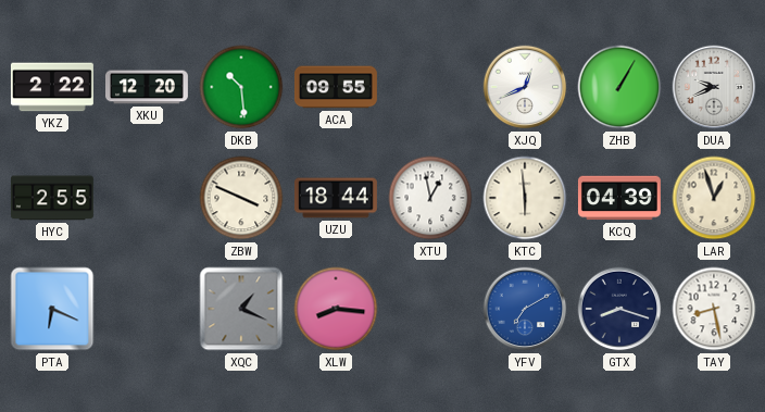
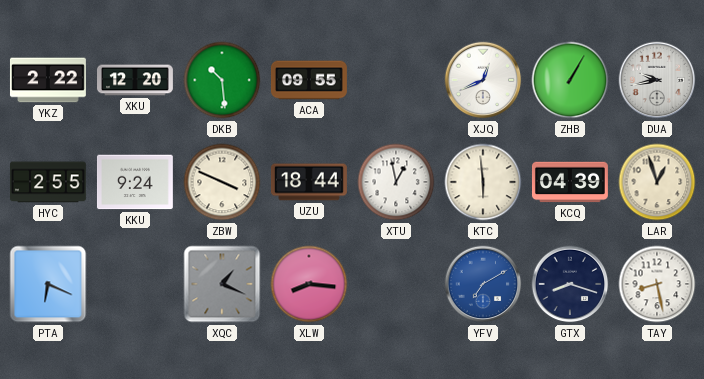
DUA: 9:41 -> 9:43 (657, 80)
KKU: none -> 9:24 (135, 182)
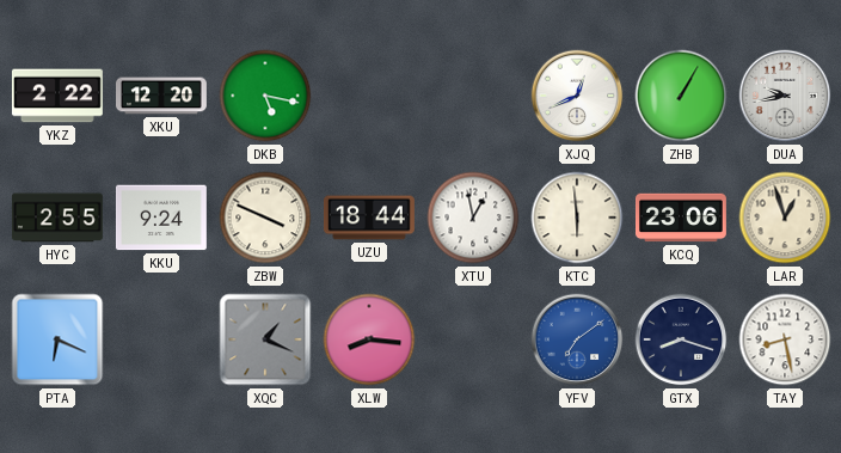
DKB: 10:29 -> 5:17 (265, 96)
ACA: 09:55 -> none (309, 80)
KCQ: 04:39 -> 23:06 (681, 218)
YFV: 7:10 -> 7:09 (577, 339)
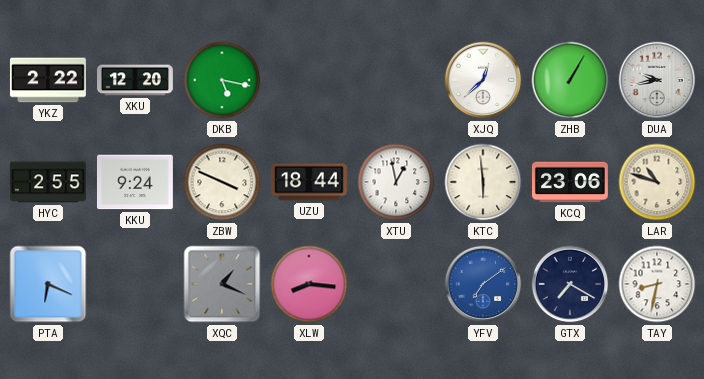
XJQ: 12:41 -> 12:38 (483, 80)
LAR: 12:57 -> 10:48 (657, 182)
GTX: 8:18 -> 7:20 (570, 284)
TAY: 8:28 -> 8:32 (657, 284)
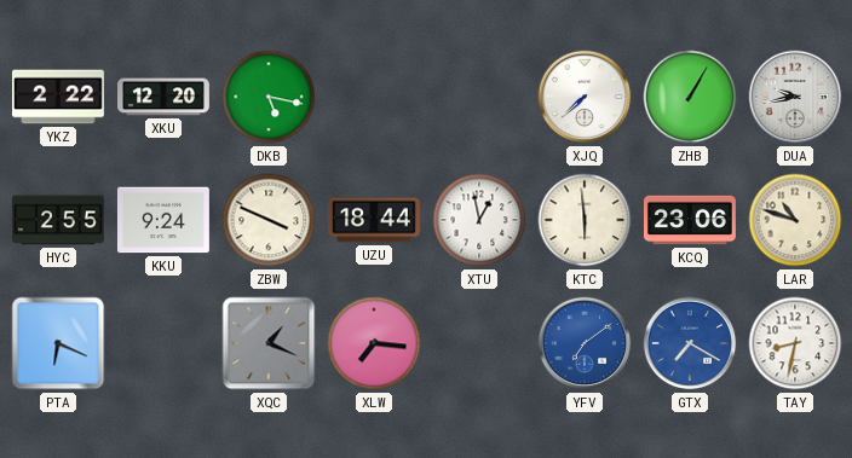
XJQ: 12:38 -> 7:38 (585, 97)
XLW: 8:16 -> 7:16 (374, 343)
GTX dial: navy -> blue (690, 343)
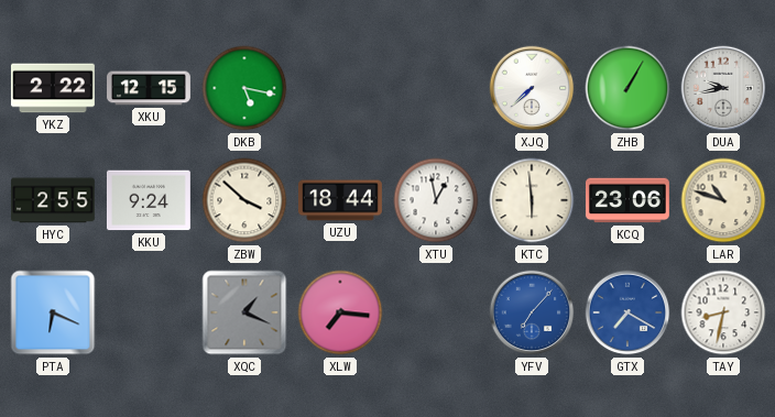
XKU: 12:20 -> 12:15 (150, 88)
ZBW: 3:49 -> 3:52 (244, 200)
YFV: 7:09 -> 7:07 (532, 312)
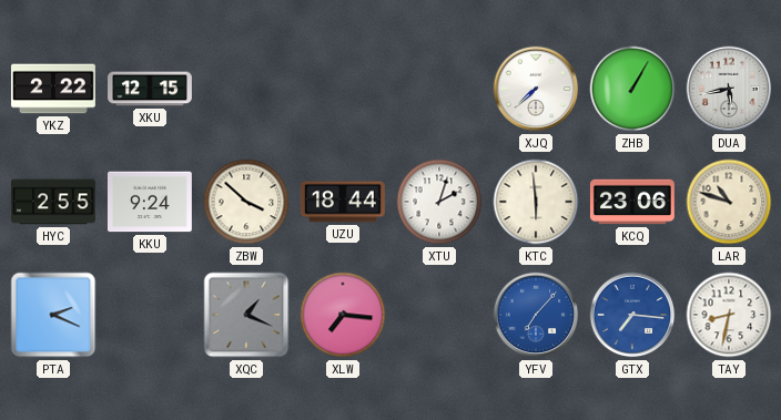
DKB: 5:17 -> none (244, 88)
DUA: 9:43 -> 5:43 (729, 89)
XTU: 12:58 -> 2:03 (439, 202)
PTA: 6:19 -> 2:19 (53, 315)
GTX: 7:20 -> 7:16 (632, 315)
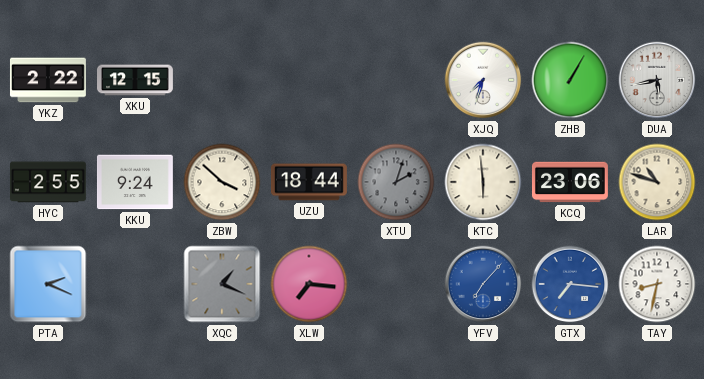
XJQ: 7:38 -> 7:33 (483, 80)
XTU dial: white -> grey (396, 182)
